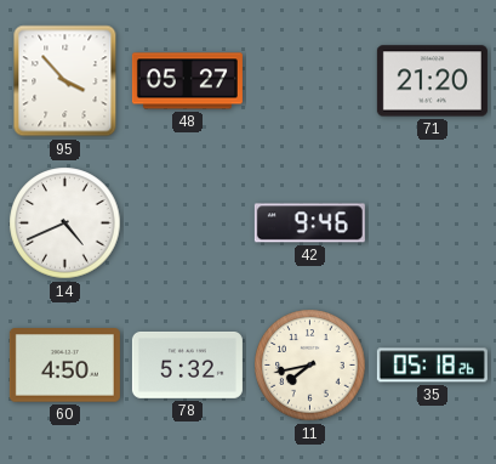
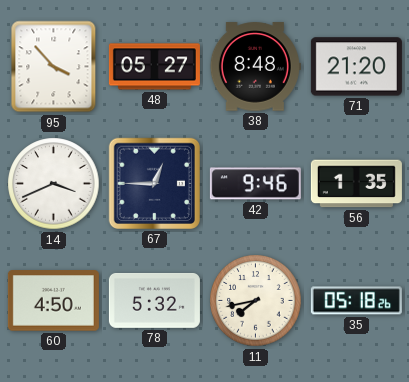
38: none -> 8:48 (255, 67)
14: 4:41 -> 3:41 (54, 184)
67: none -> 12:45 (154, 183)
56: none -> 1:35 (356, 184)
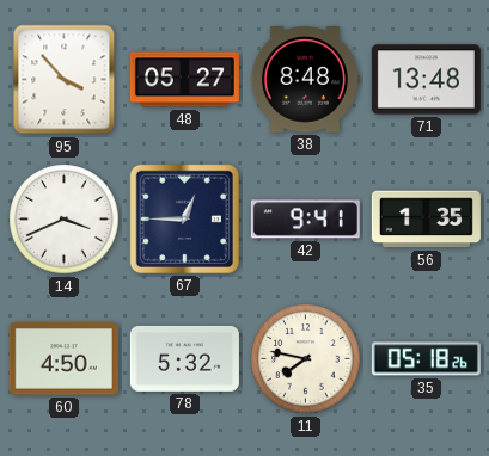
71: 21:20 -> 13:48 (426, 80)
42: 9:46 -> 9:41 (305, 220)
11: 7:43 -> 7:47 (306, 359)
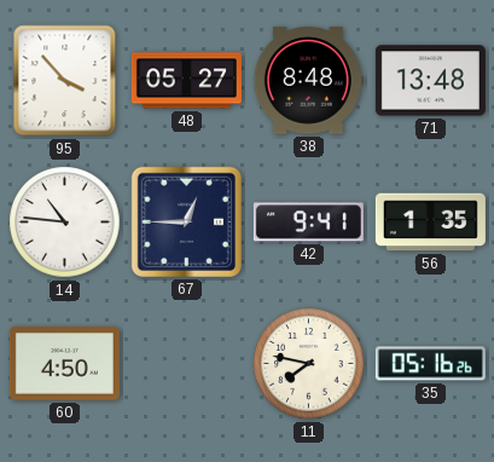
14: 3:41 -> 10:46 (65, 223)
78: 5:32 -> none (184, 358)
35: 05:18 -> 05:16 (430, 364)
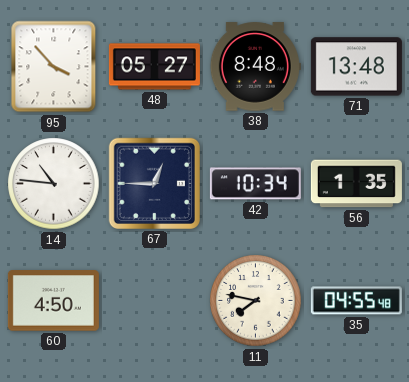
42: 9:41 -> 10:34 (255, 184)
35: 05:16 -> 04:55 (356, 301)
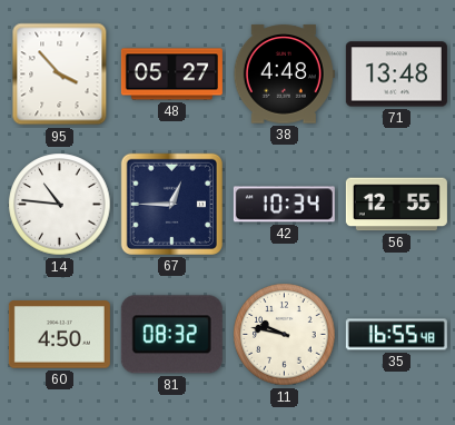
38: 8:48 -> 4:48 (284, 75)
56: 1:35 -> 12:55 (396, 205)
81: none -> 08:32 (171, 335)
11: 7:47 -> 9:47 (285, 335)
35: 04:55 -> 16:55 (396, 335)
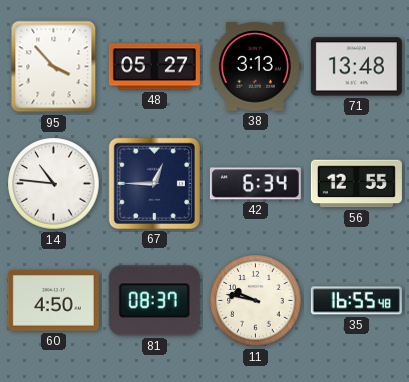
38: 4:48 -> 3:13 (255, 67)
42: 10:34 -> 6:34 (255, 184)
81: 08:32 -> 08:37 (154, 301)
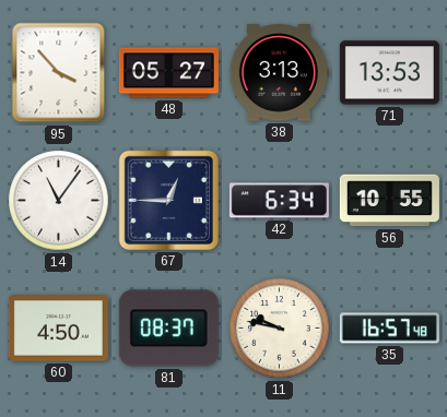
71: 13:48 -> 13:53 (389, 73)
14: 10:46 -> 11:06 (59, 201)
56: 12:55 -> 10:55 (389, 201)
35: 16:55 -> 16:57 (389, 329)
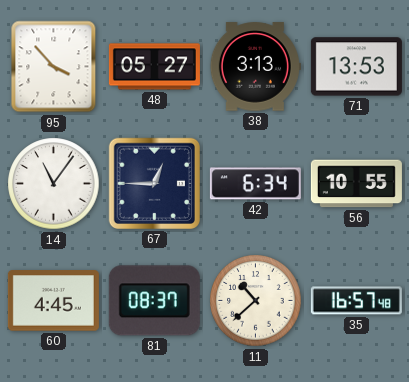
60: 4:50 -> 4:45 (53, 301)
11: 9:47 -> 10:38 (256, 301)
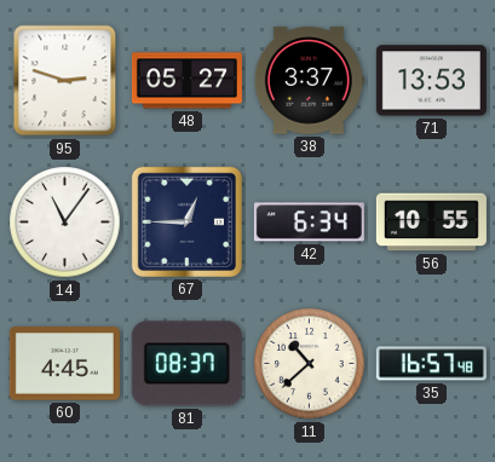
95: 3:53 -> 2:48 (65, 81)
38: 3:13 -> 3:37 (309, 81)
